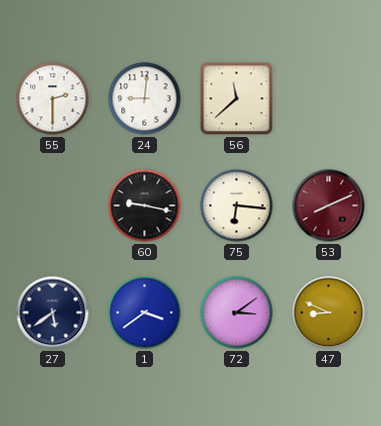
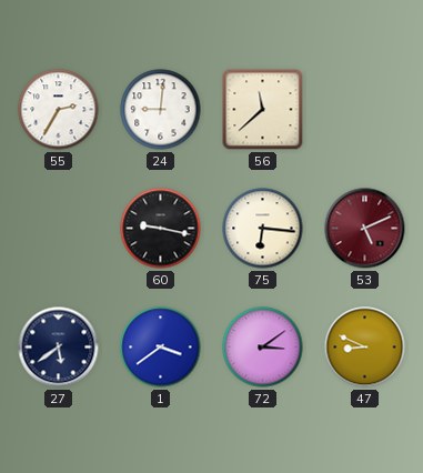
55: 2:30 -> 2:35 (59, 110)
53: 8:11 -> 5:11 (365, 229)
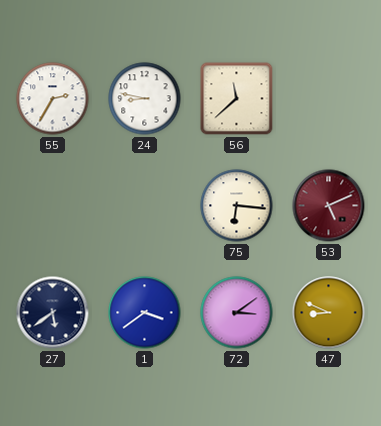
24: 9:01 -> 8:47 (145, 99)
60: 9:17 -> none (161, 229)
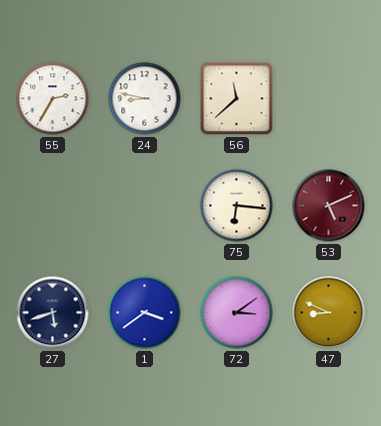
27: 5:39 -> 5:42 (53, 313)
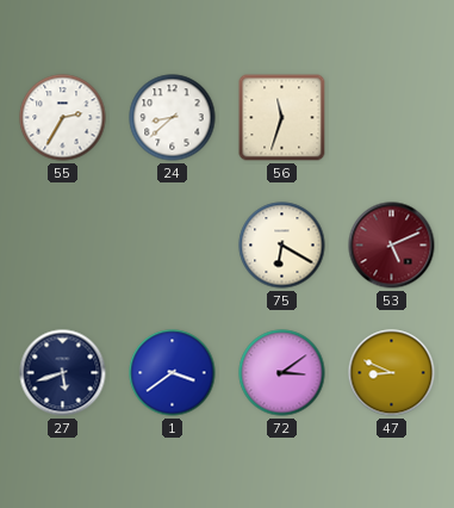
24: 8:47 -> 8:38 (173, 118)
56: 11:38 -> 11:33 (282, 118)
75: 6:16 -> 6:20 (282, 246)
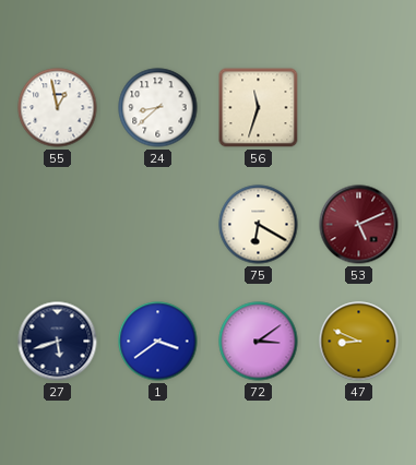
55: 2:35 -> 12:58 (58, 108)
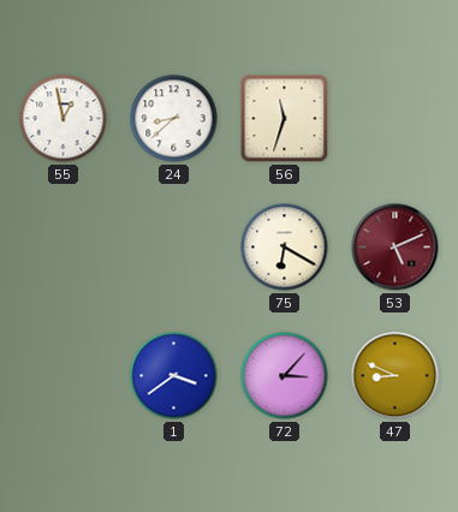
27: 5:42 -> none (58, 342)
72: 3:09 -> 3:07 (285, 376)
